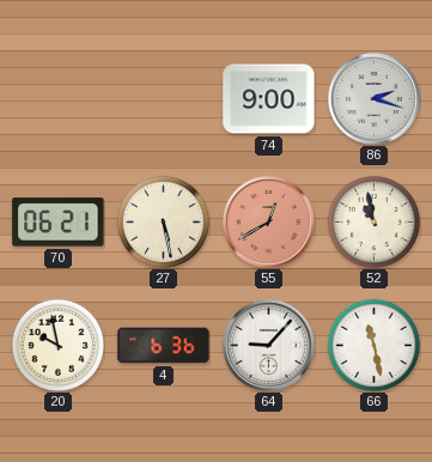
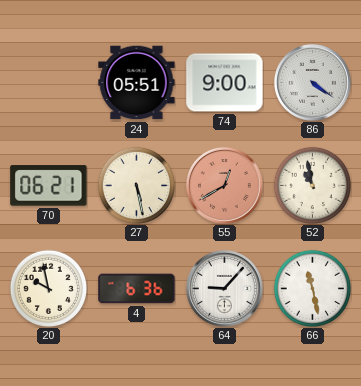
24: none -> 05:51 (137, 83)
86: 2:18 -> 4:21 (312, 82)
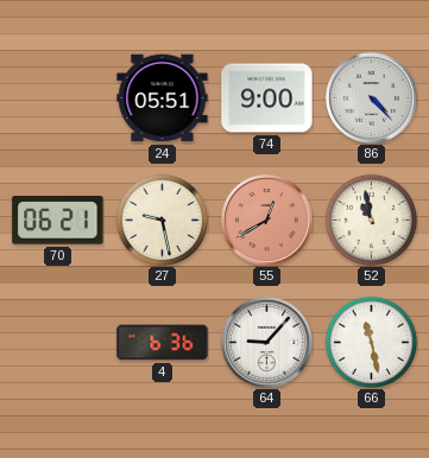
86: 4:21 -> 4:23 (371, 97)
27: 5:28 -> 9:28 (162, 220)
20: 9:58 -> none (48, 288)
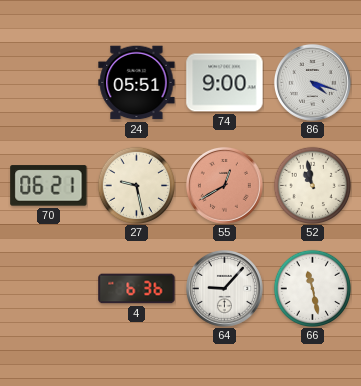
86: 4:23 -> 4:18 (312, 82)
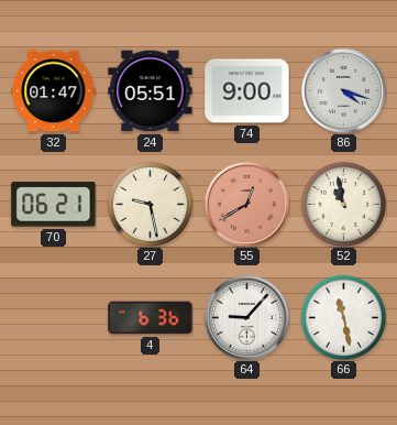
32: none -> 01:47 (54, 91)
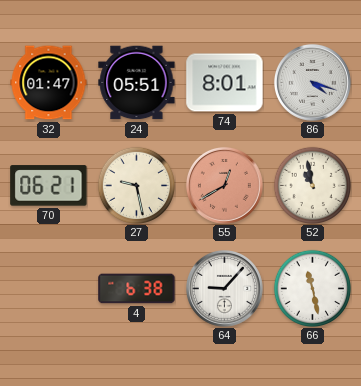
74: 9:00 -> 8:01 (225, 83)
4: 6:36 -> 6:38 (137, 289)
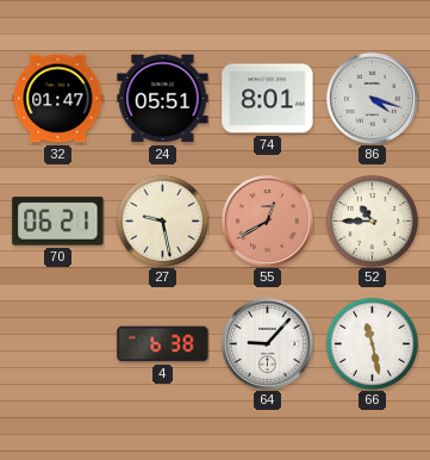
52: 10:58 -> 10:45 (372, 220)
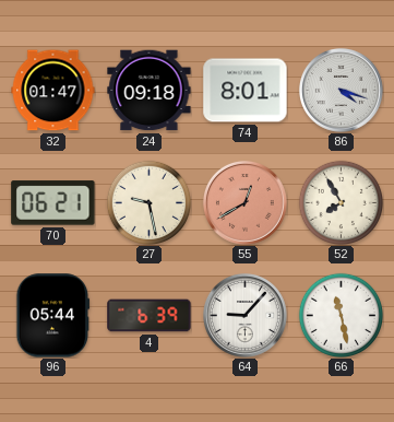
24: 05:51 -> 09:18 (150, 91)
52: 10:45 -> 7:55 (341, 202)
96: none -> 05:44 (53, 316)
4: 6:38 -> 6:39 (150, 316)
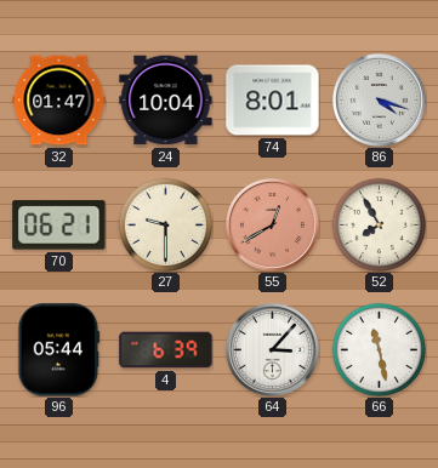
24: 09:18 -> 10:04 (166, 101)
27: 9:28 -> 9:30 (165, 224)
64: 9:07 -> 3:07 (272, 349)
